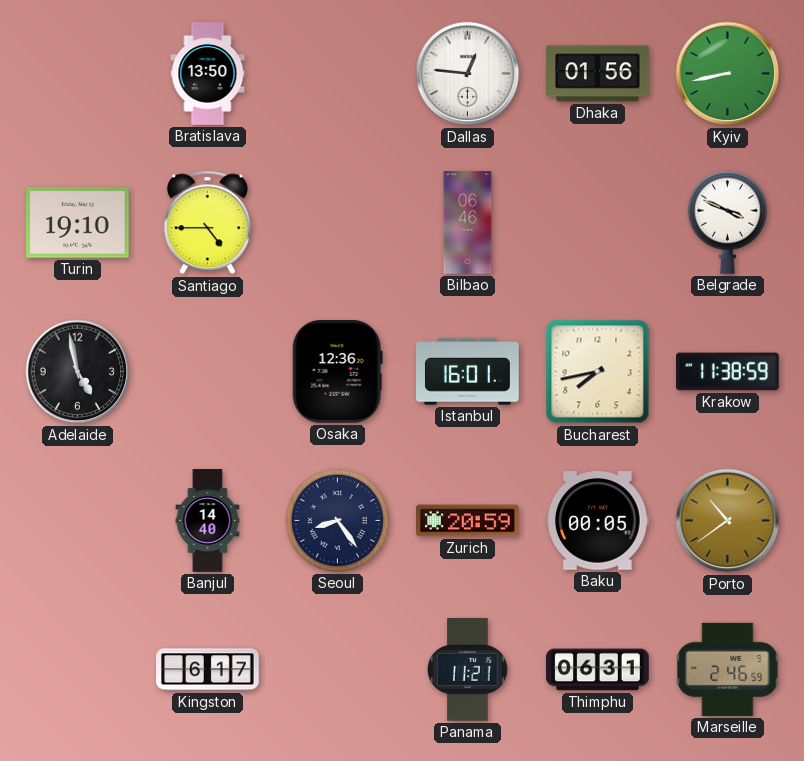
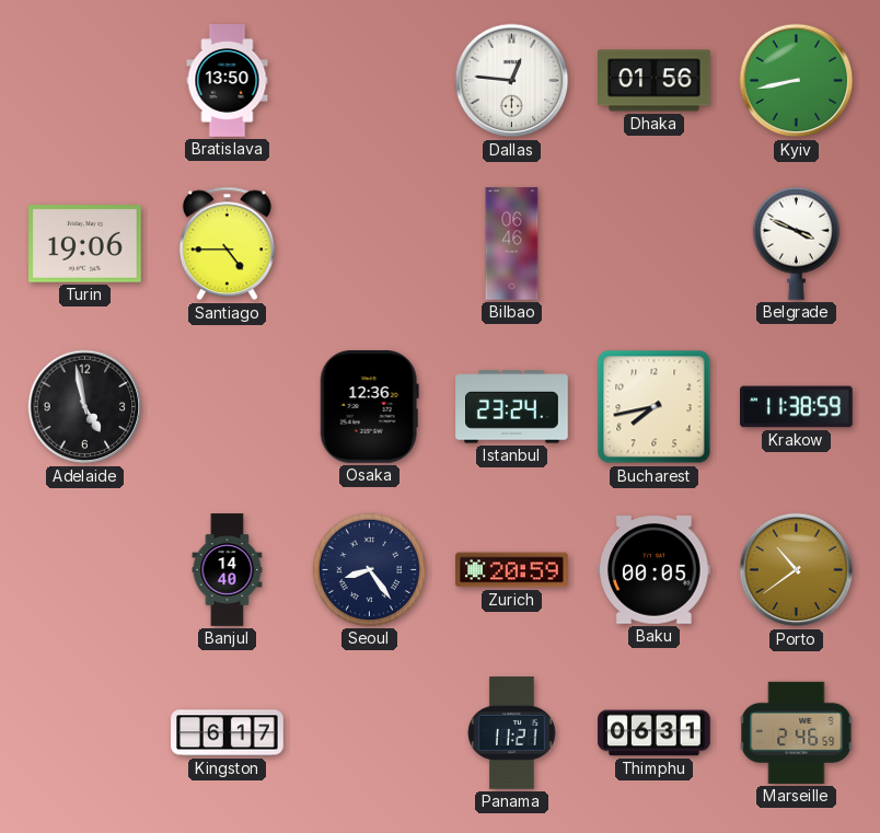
Turin: 19:10 -> 19:06 (85, 244)
Istanbul: 16:01 -> 23:24 (512, 407)
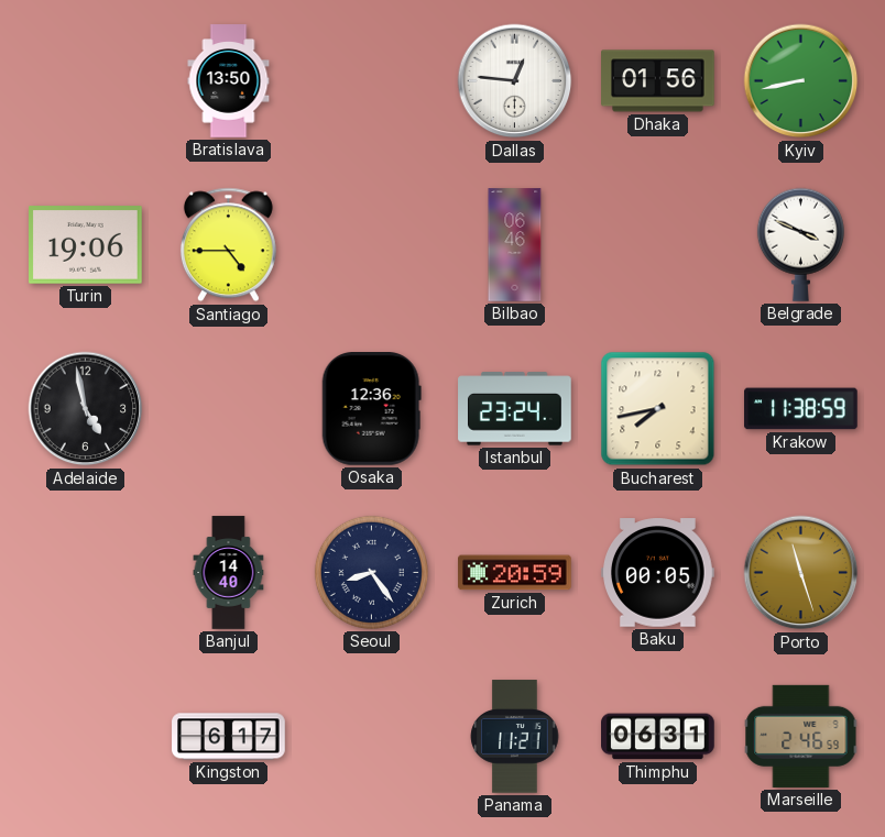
Porto: 10:39 -> 11:27 (801, 573)
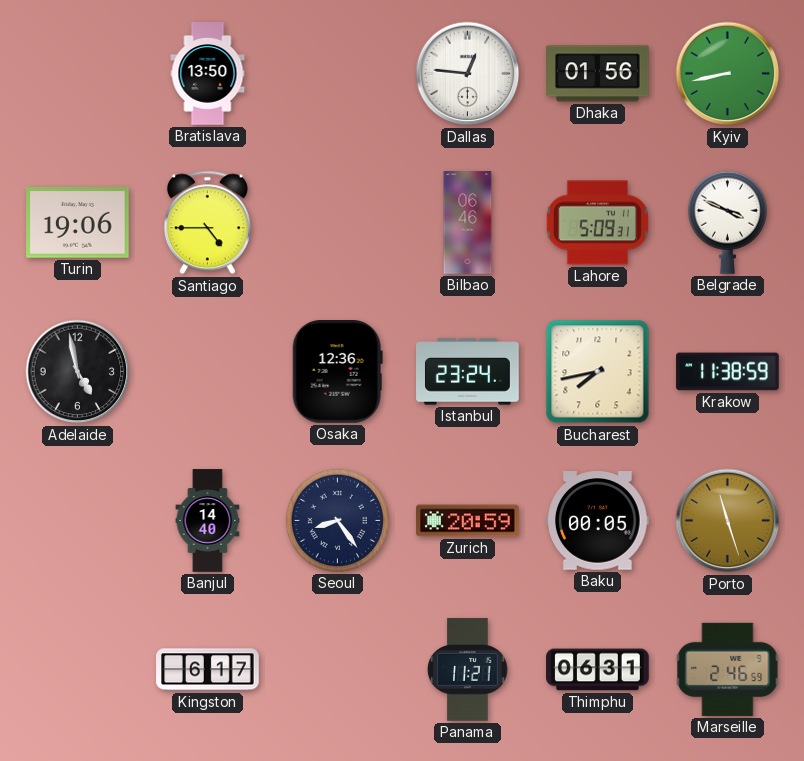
Lahore: none -> 5:09 (597, 223)
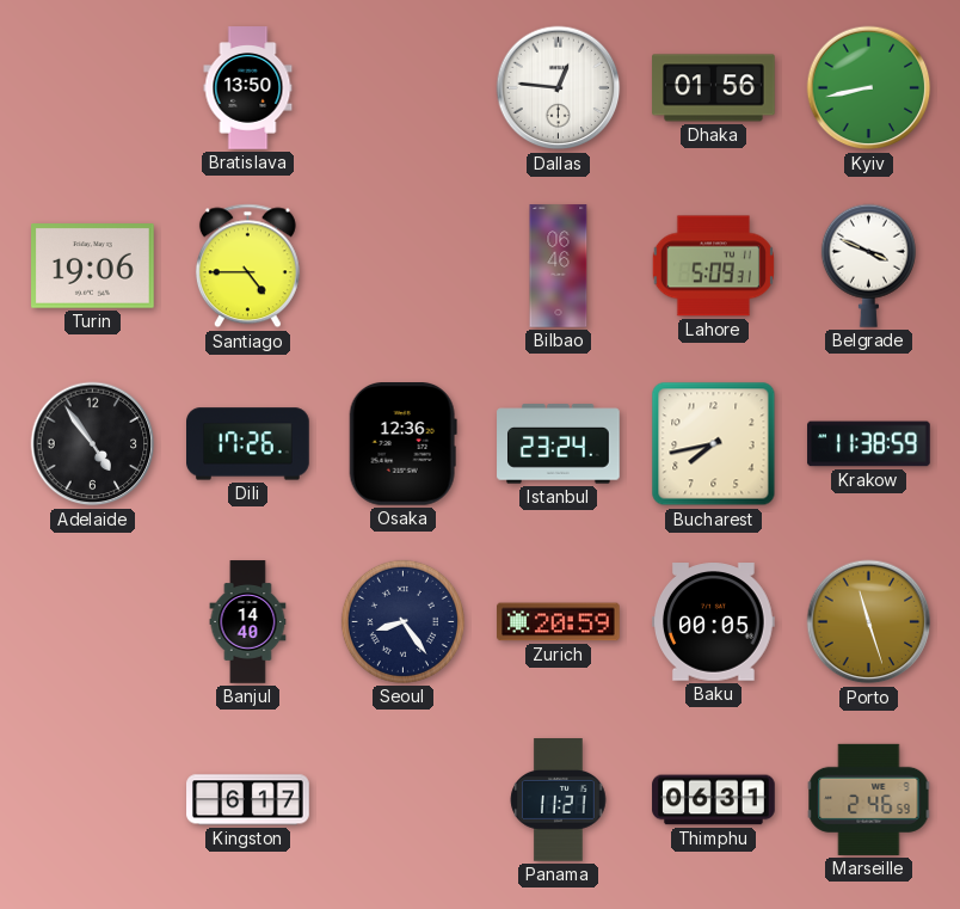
Adelaide: 4:58 -> 4:54 (93, 444)
Dili: none -> 17:26 (248, 444)
